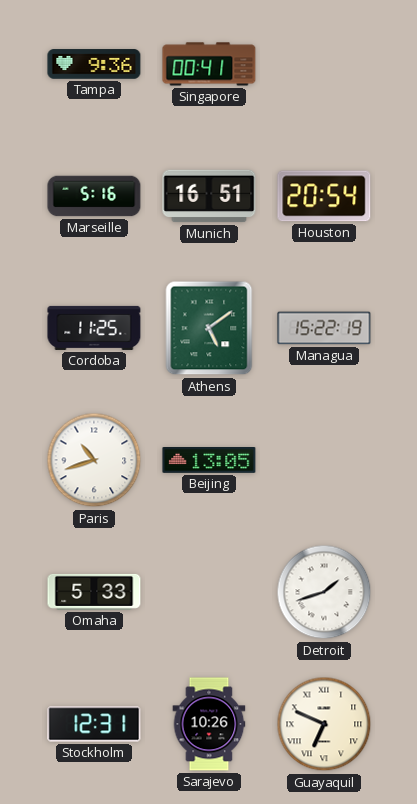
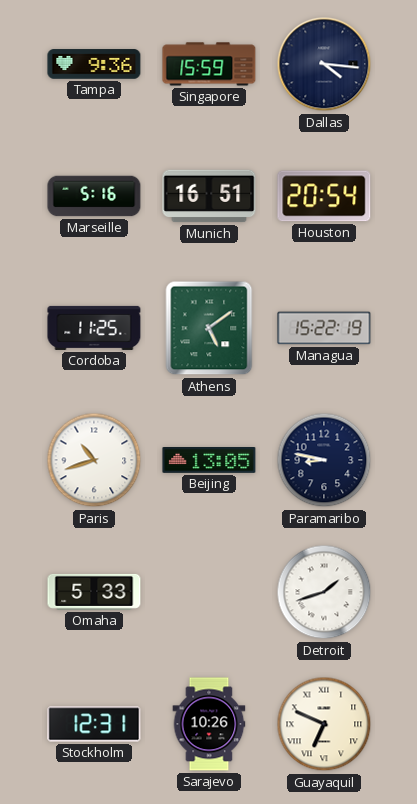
Singapore: 00:41 -> 15:59 (209, 64)
Dallas: none -> 4:16 (324, 64)
Paramaribo: none -> 8:47 (324, 460)
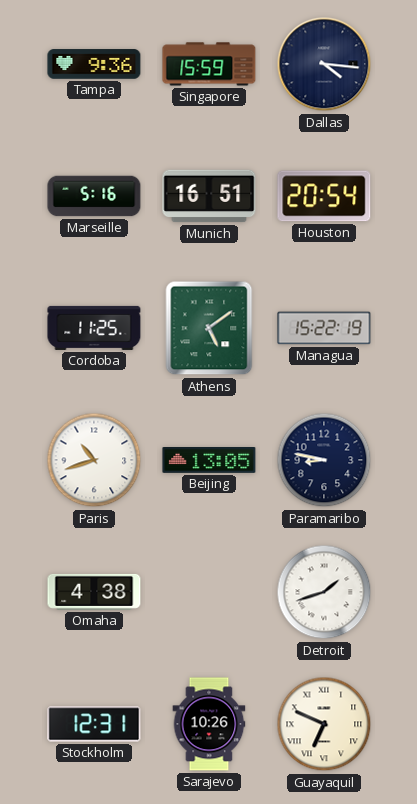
Omaha: 5:33 -> 4:38 (94, 592)
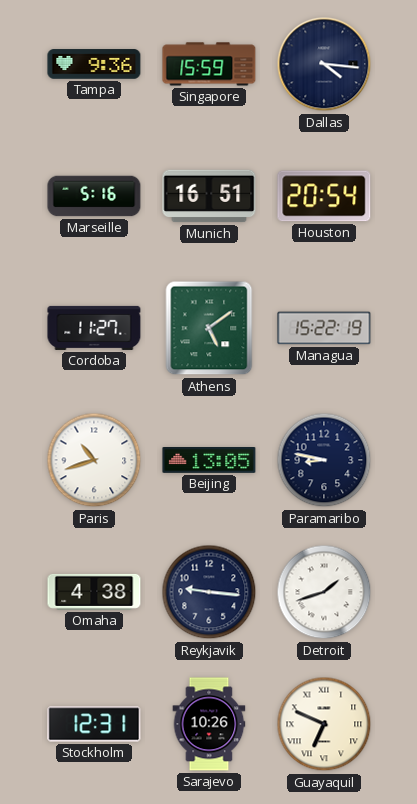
Cordoba: 11:25 -> 11:27 (94, 328)
Reykjavik: none -> 9:16 (209, 592)
